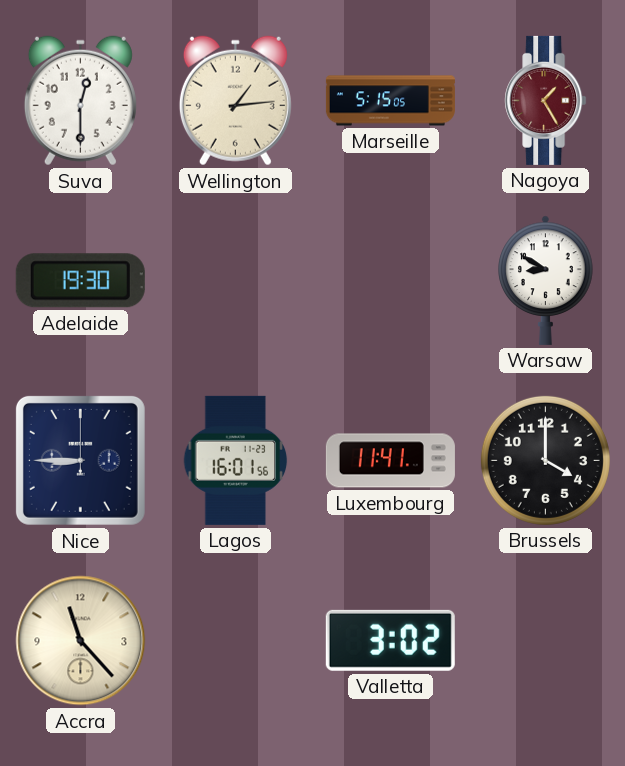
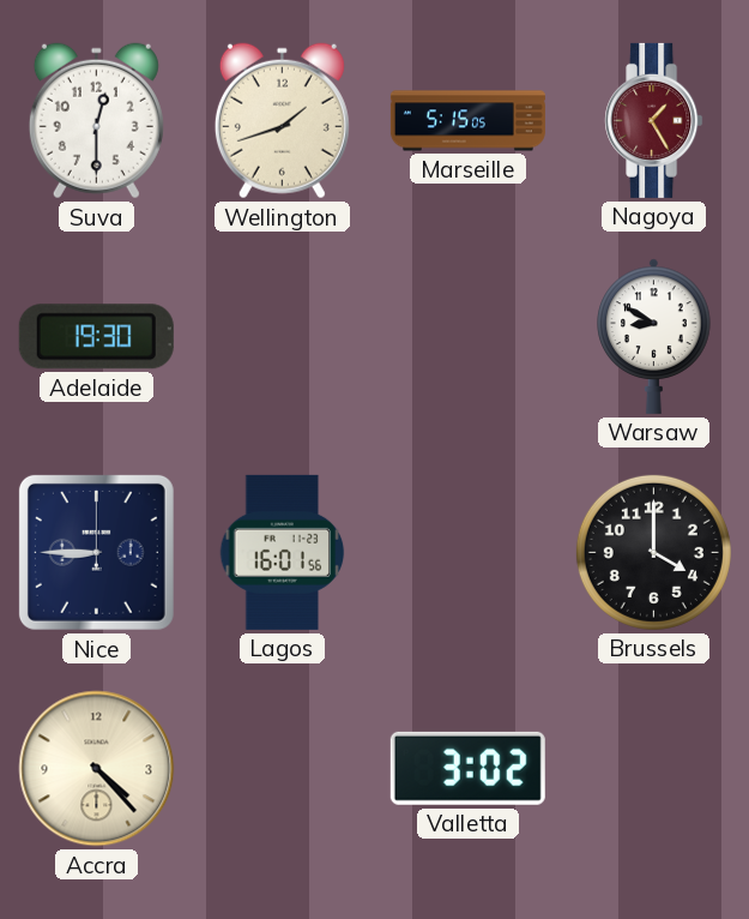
Wellington: 1:14 -> 1:42 (282, 121)
Luxembourg: 11:41 -> none (390, 461)
Accra: 11:23 -> 4:23 (97, 769)
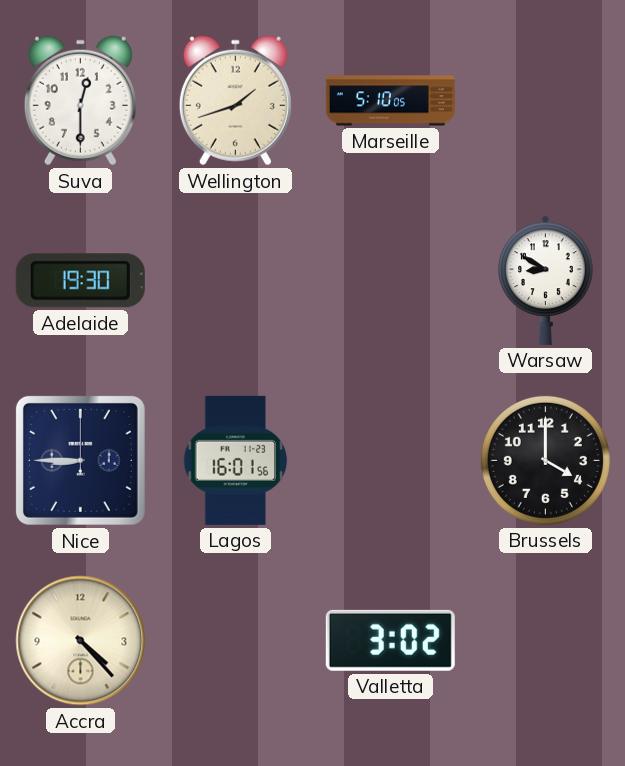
Marseille: 5:15 -> 5:10 (390, 101)
Nagoya: 1:25 -> none (654, 120)
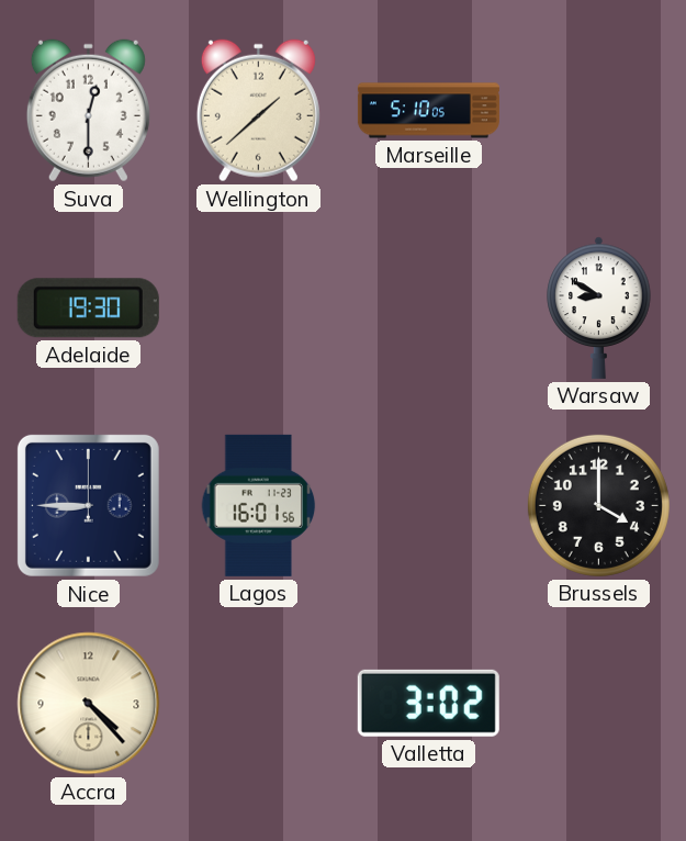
Wellington: 1:42 -> 1:38 (258, 111)
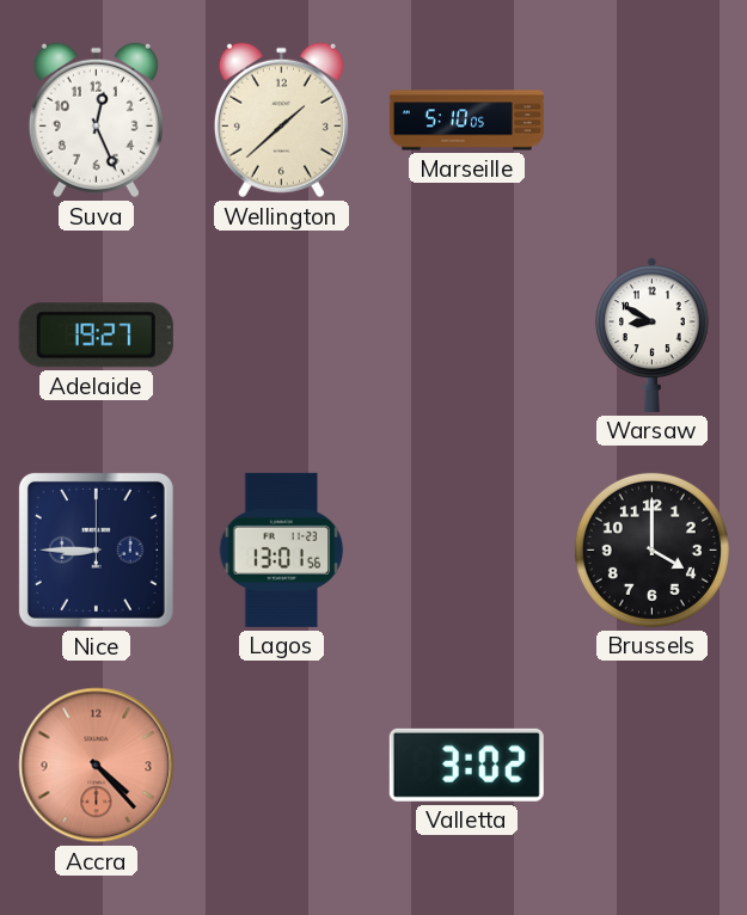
Suva: 12:30 -> 12:26 (96, 121)
Adelaide: 19:30 -> 19:27 (96, 336)
Lagos: 16:01 -> 13:01 (282, 549)
Accra dial: cream -> salmon (97, 766)
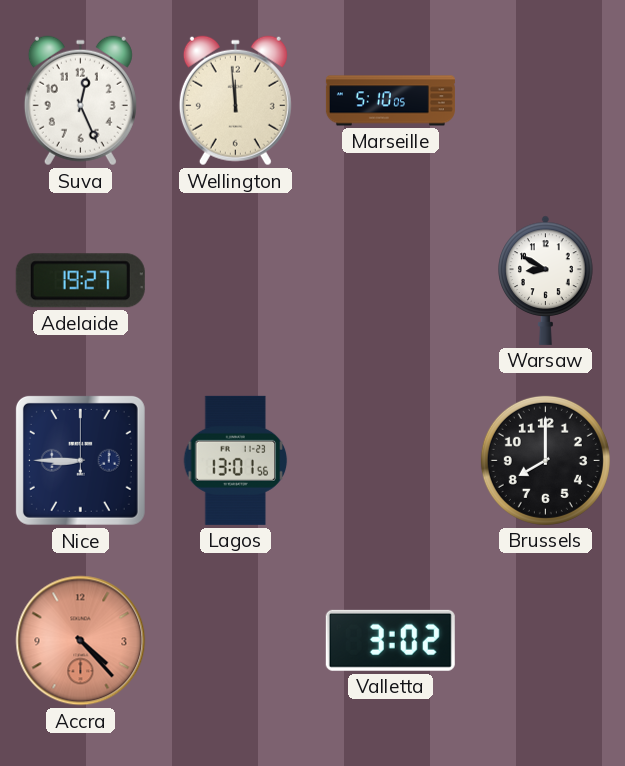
Wellington: 1:38 -> 11:59 (235, 101)
Brussels: 4:00 -> 8:00 (545, 460)
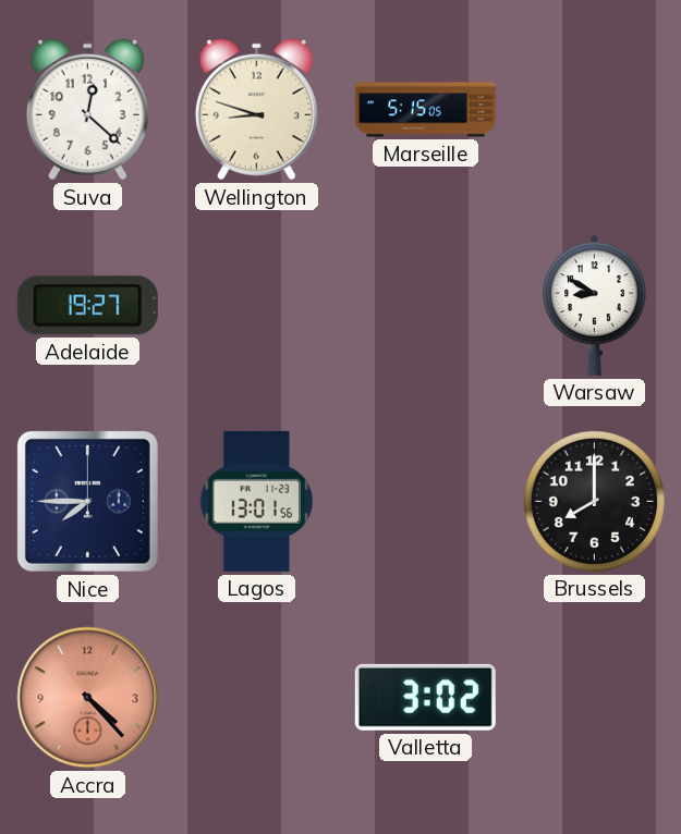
Suva: 12:26 -> 12:22 (87, 110)
Wellington: 11:59 -> 8:48 (256, 110)
Marseille: 5:10 -> 5:15 (425, 110)
Nice: 8:45 -> 7:45 (87, 501)
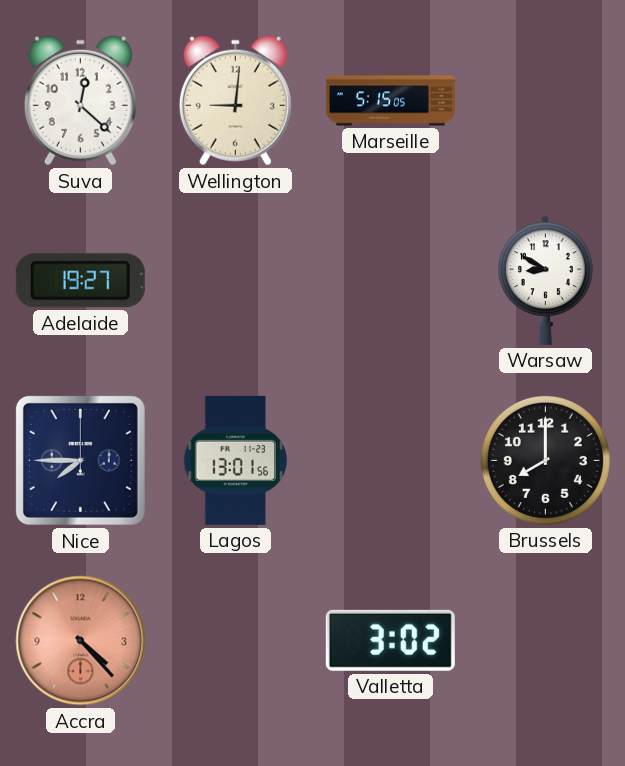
Wellington: 8:48 -> 9:01 (235, 101)
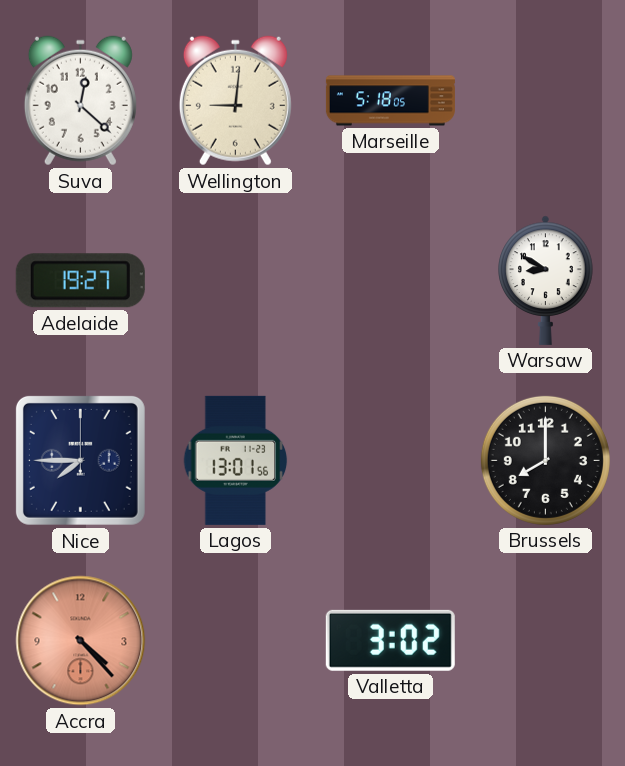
Marseille: 5:15 -> 5:18 (390, 101)
